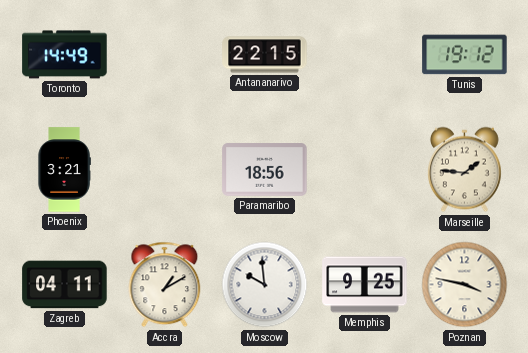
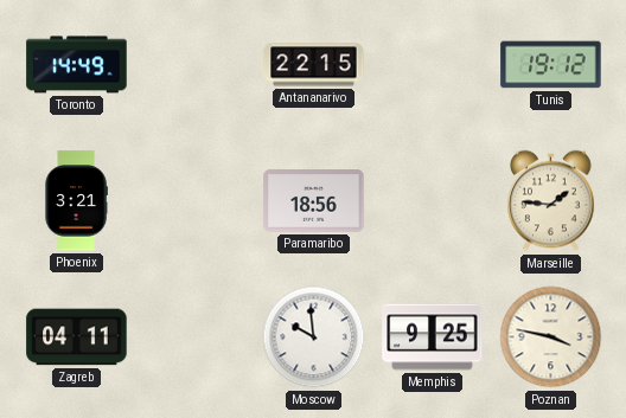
Accra: 1:10 -> none (165, 285)
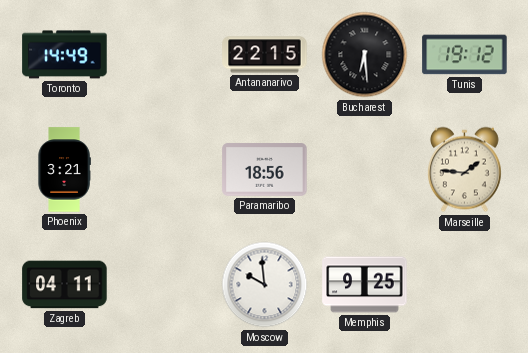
Bucharest: none -> 6:29 (365, 55)
Poznan: 3:47 -> none (551, 337)
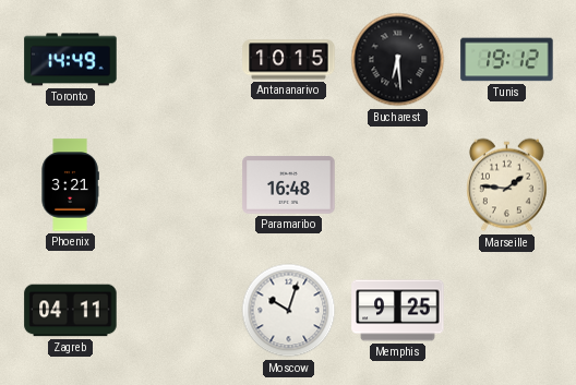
Antananarivo: 22:15 -> 10:15 (289, 60)
Paramaribo: 18:56 -> 16:48 (289, 185)
Moscow: 9:59 -> 10:03 (289, 311)
